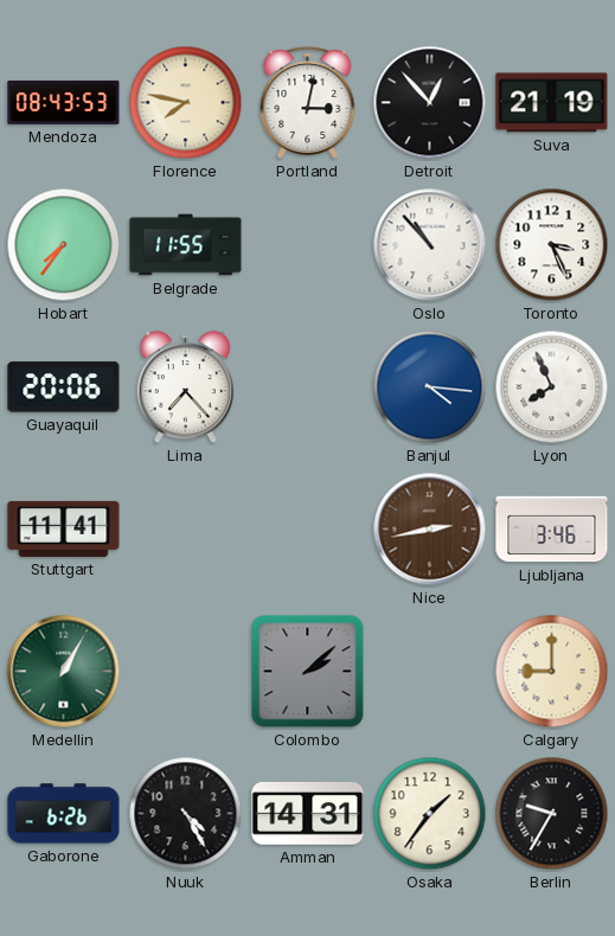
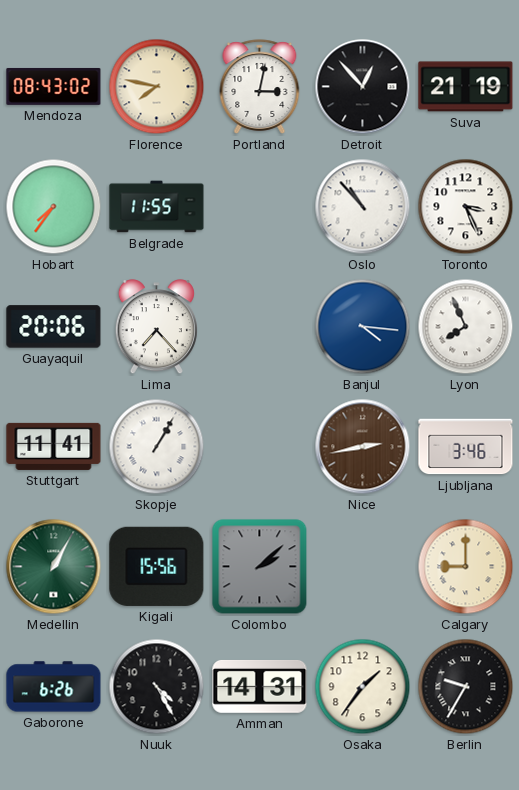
Mendoza: 08:43:53 -> 08:43:02 (54, 86)
Skopje: none -> 1:05 (157, 447)
Kigali: none -> 15:56 (157, 566)
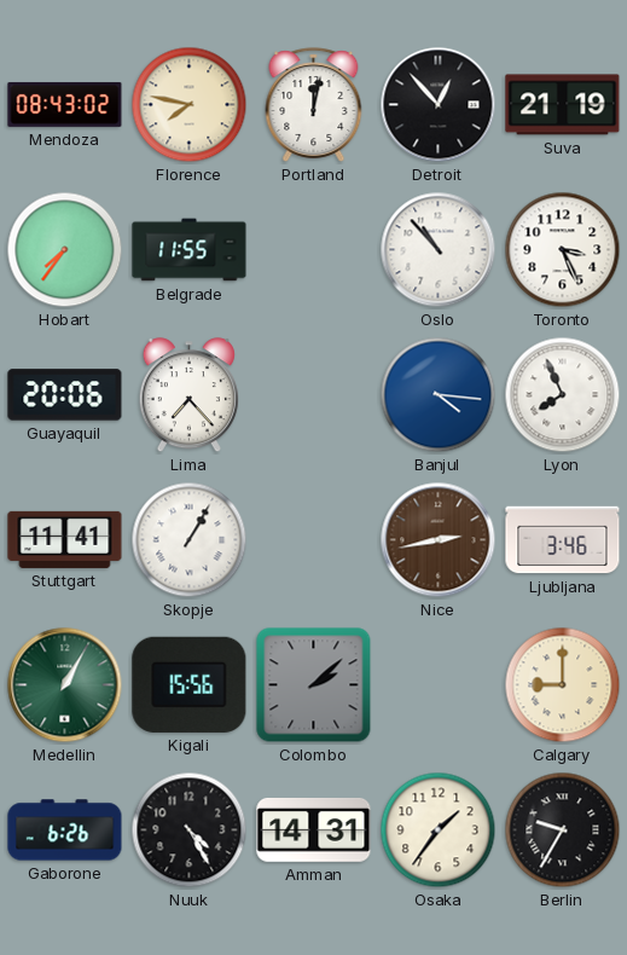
Portland: 3:02 -> 12:02 (314, 105)
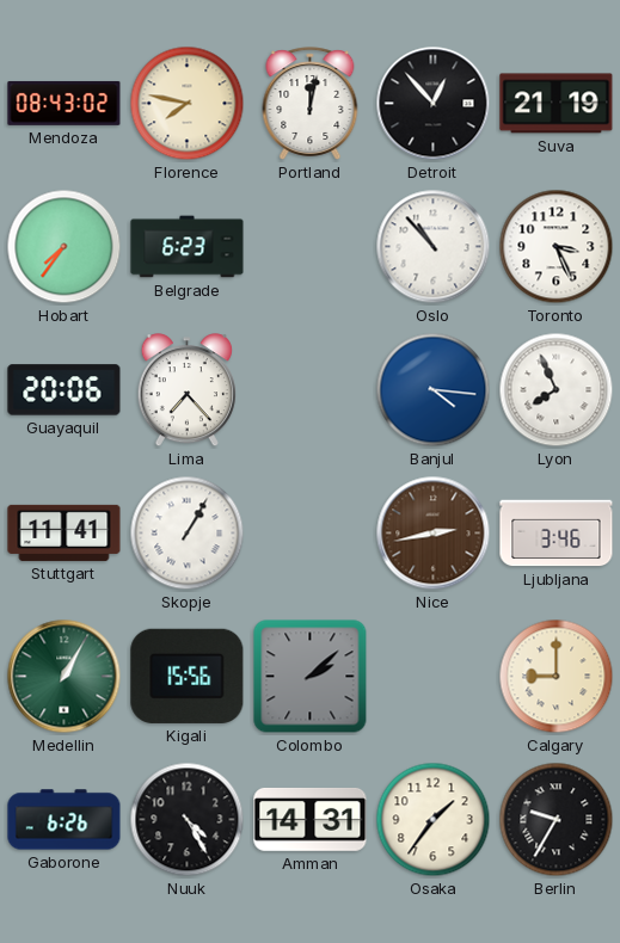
Belgrade: 11:55 -> 6:23 (188, 247)
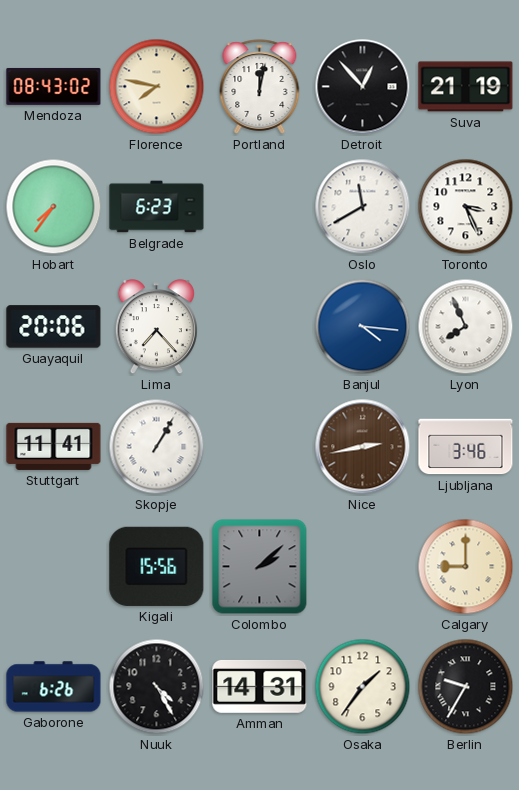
Oslo: 10:53 -> 11:40 (363, 207)
Medellin: 1:05 -> none (65, 677)
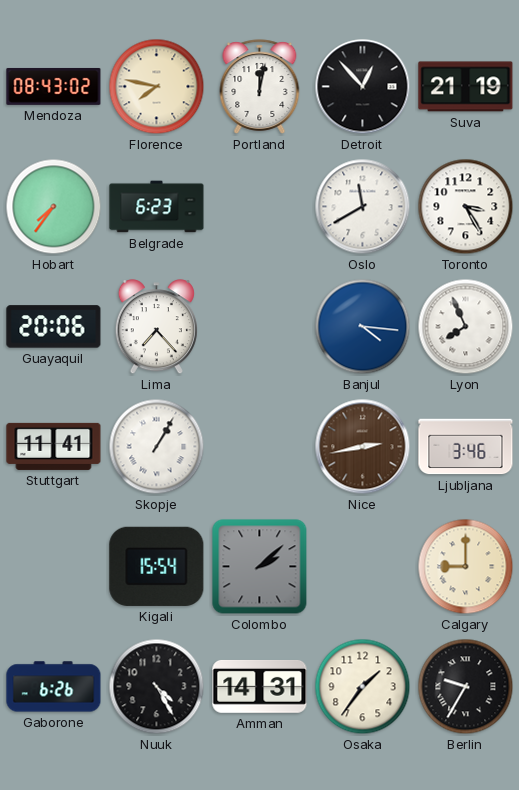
Toronto: 3:26 -> 3:25 (466, 207)
Kigali: 15:56 -> 15:54 (157, 566)
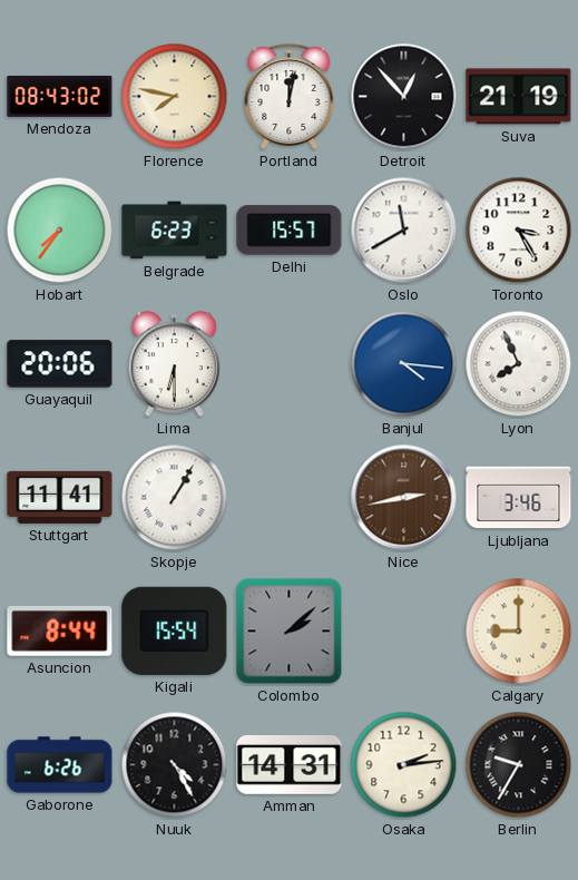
Delhi: none -> 15:57 (290, 231)
Lima: 7:23 -> 6:30 (174, 364)
Asuncion: none -> 8:44 (60, 630)
Osaka: 1:36 -> 2:14 (404, 765)
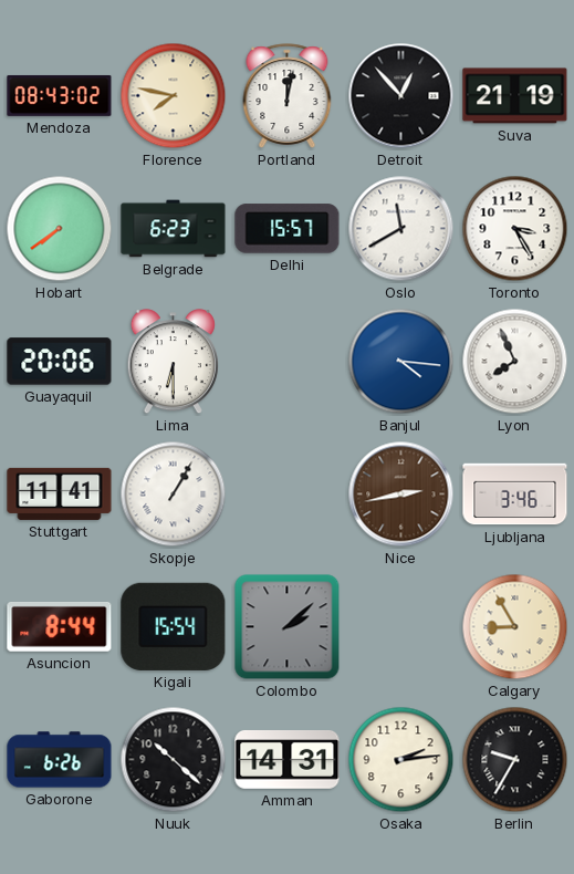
Hobart: 7:36 -> 7:39 (60, 229)
Calgary: 9:00 -> 8:55 (515, 627)
Nuuk: 4:25 -> 10:22 (174, 760)
